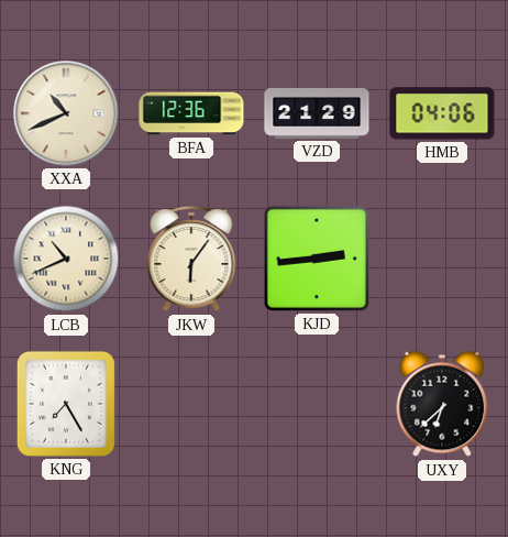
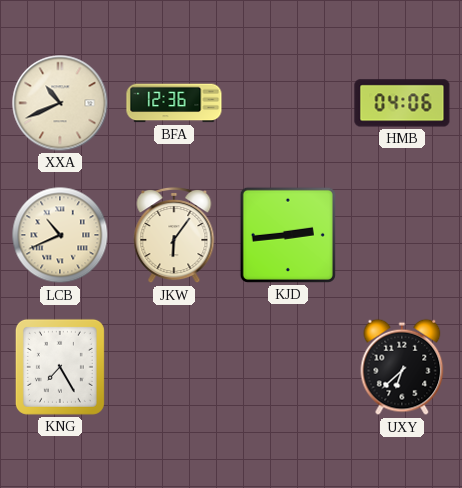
VZD: 21:29 -> none (317, 113)
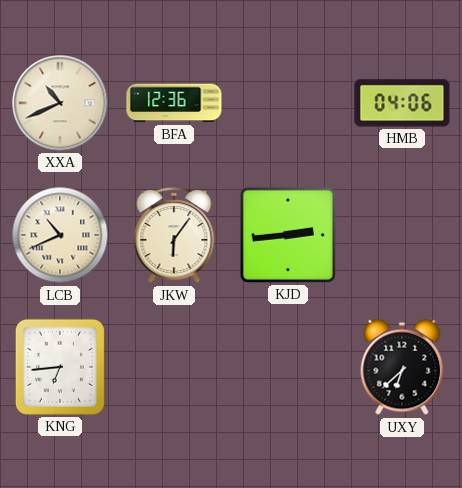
KNG: 7:25 -> 6:44 (60, 367)
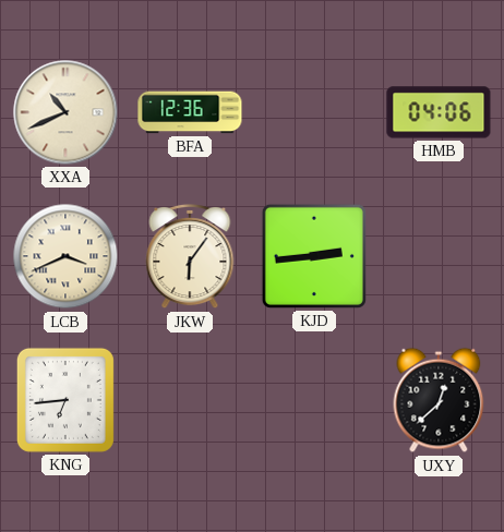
LCB: 10:41 -> 3:41 (65, 256)
UXY: 6:38 -> 12:38 (439, 400)
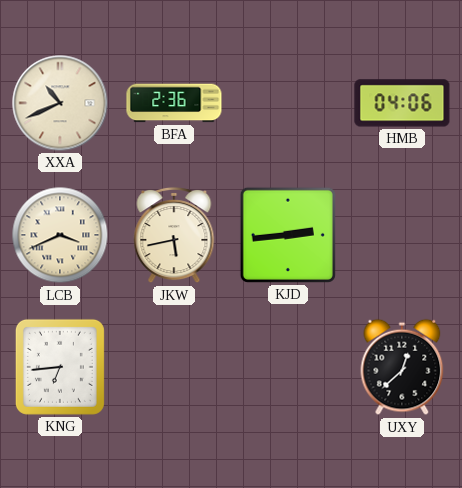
BFA: 12:36 -> 2:36 (174, 103)
JKW: 6:06 -> 5:43 (174, 235)
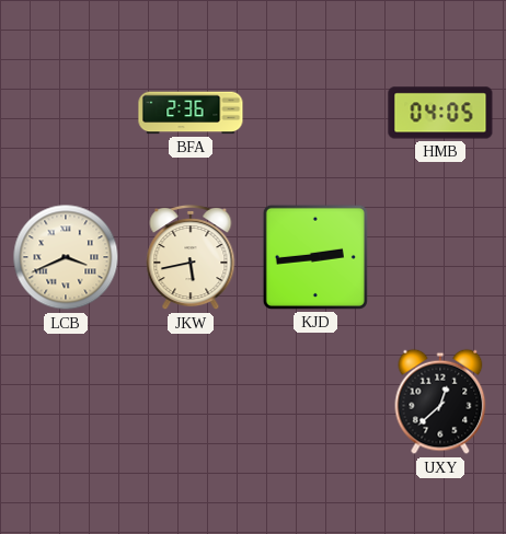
XXA: 10:41 -> none (60, 103)
HMB: 04:06 -> 04:05 (440, 113)
KNG: 6:44 -> none (60, 367)
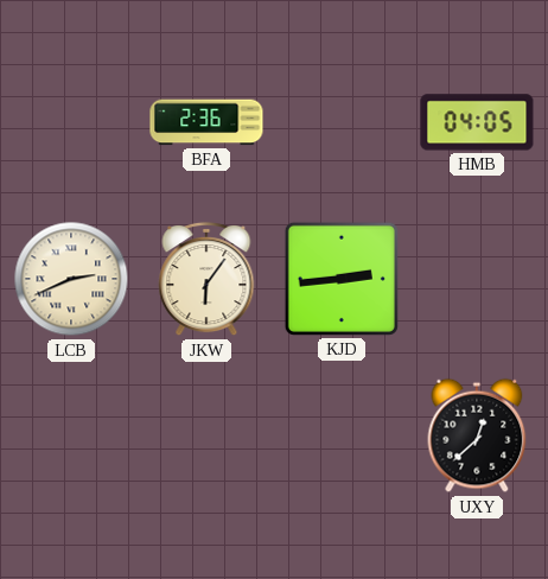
LCB: 3:41 -> 2:41 (71, 279)
JKW: 5:43 -> 6:06 (206, 279)
